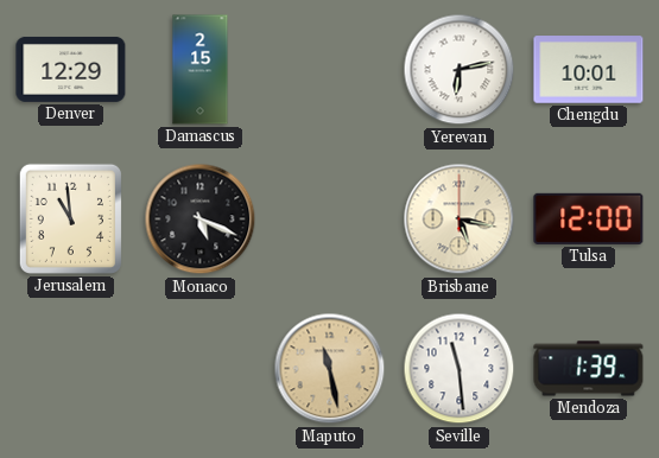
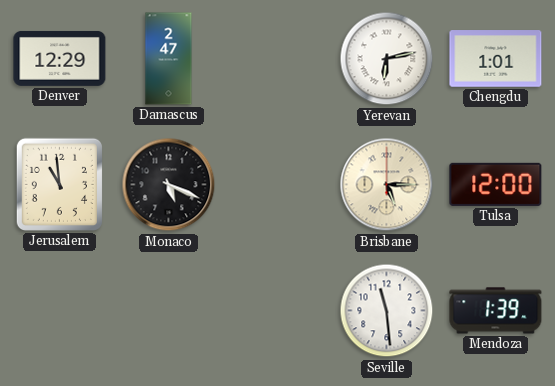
Damascus: 2:15 -> 2:47 (169, 59)
Chengdu: 10:01 -> 1:01 (496, 59)
Brisbane: 5:17 -> 5:15 (387, 185)
Maputo: 11:28 -> none (330, 369)
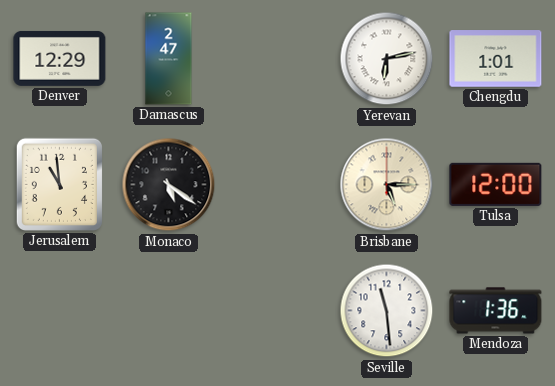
Monaco: 5:19 -> 5:21 (169, 185)
Mendoza: 1:39 -> 1:36 (496, 311)
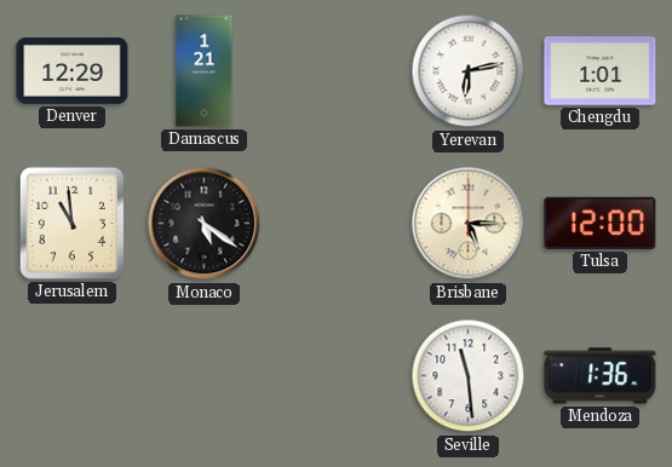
Damascus: 2:47 -> 1:21 (205, 71)
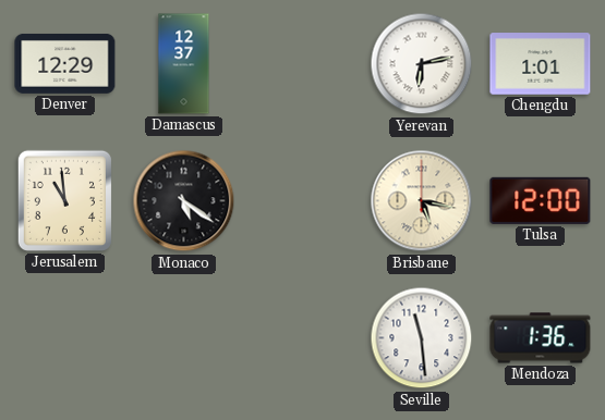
Damascus: 1:21 -> 12:37 (184, 64)
Brisbane: 5:15 -> 5:17 (422, 201)
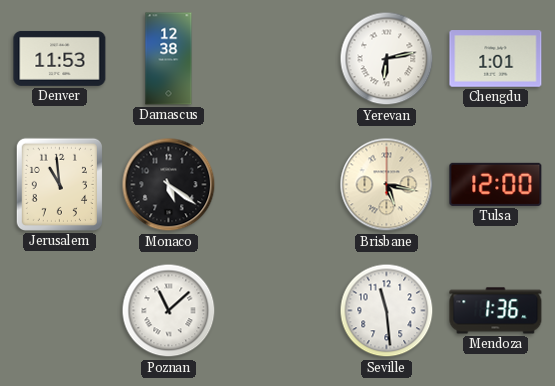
Denver: 12:29 -> 11:53 (60, 58)
Damascus: 12:37 -> 12:38 (169, 59)
Poznan: none -> 11:08 (169, 311)
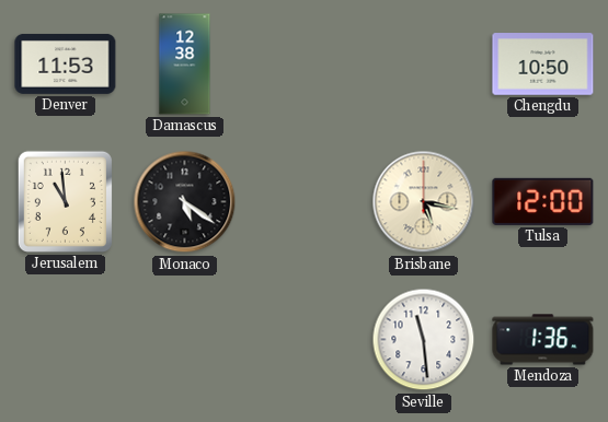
Yerevan: 6:13 -> none (387, 59)
Chengdu: 1:01 -> 10:50 (543, 65)
Poznan: 11:08 -> none (169, 311)
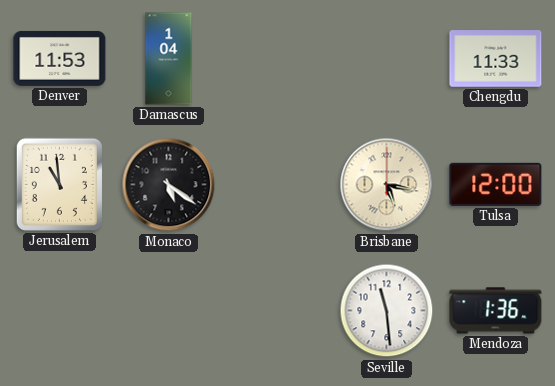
Damascus: 12:38 -> 1:04 (169, 59)
Chengdu: 10:50 -> 11:33 (496, 59)
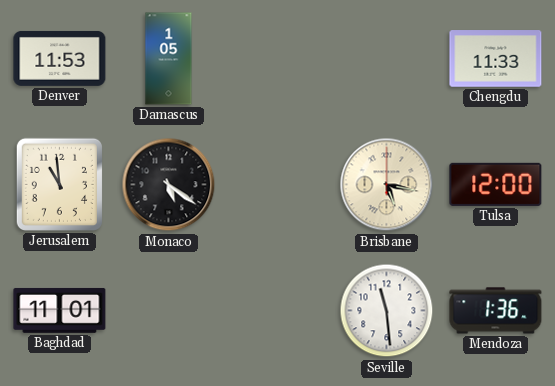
Damascus: 1:04 -> 1:05 (169, 59)
Baghdad: none -> 11:01 (60, 310)
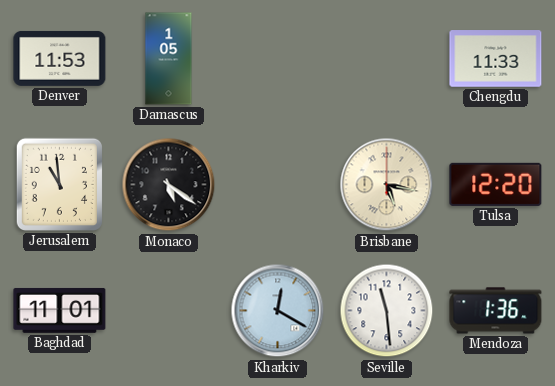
Tulsa: 12:00 -> 12:20 (496, 184)
Kharkiv: none -> 12:20 (278, 311)
